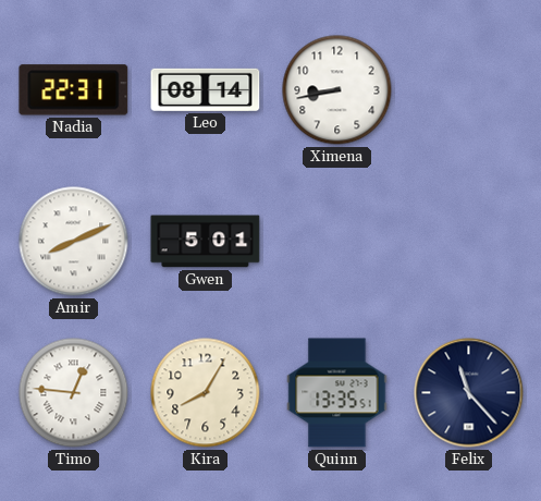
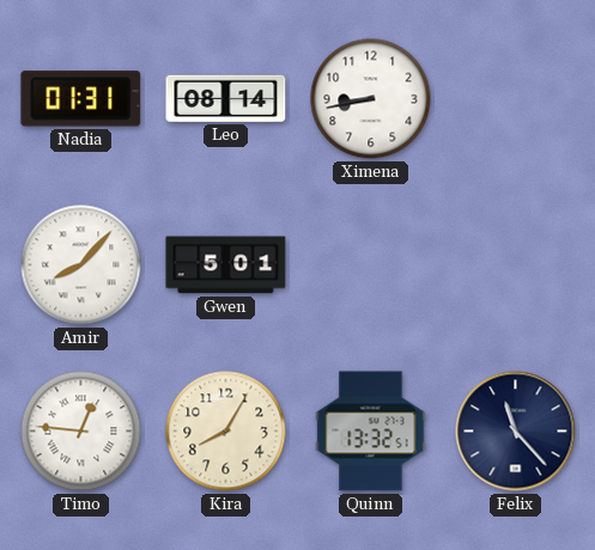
Nadia: 22:31 -> 01:31 (81, 99)
Amir: 8:11 -> 8:07 (81, 265)
Quinn: 13:35 -> 13:32 (371, 432)
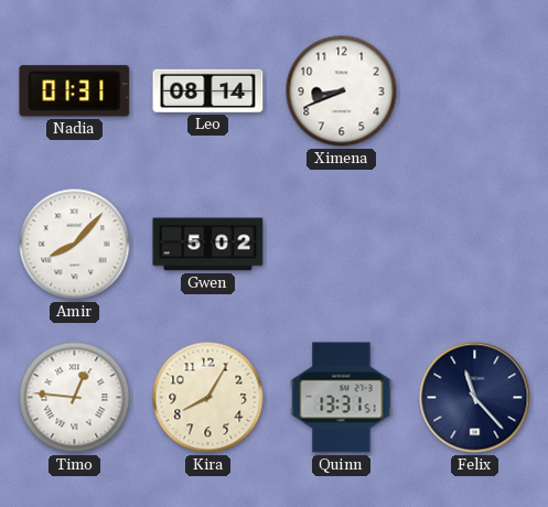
Ximena: 8:43 -> 8:41 (342, 91)
Gwen: 5:01 -> 5:02 (208, 245)
Quinn: 13:32 -> 13:31 (342, 398)
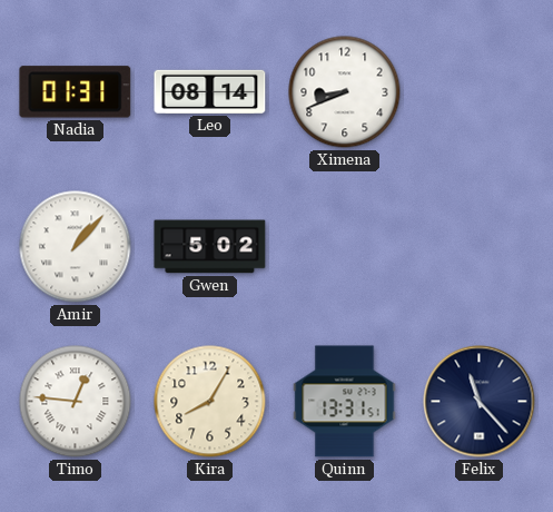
Amir: 8:07 -> 1:07 (76, 247)
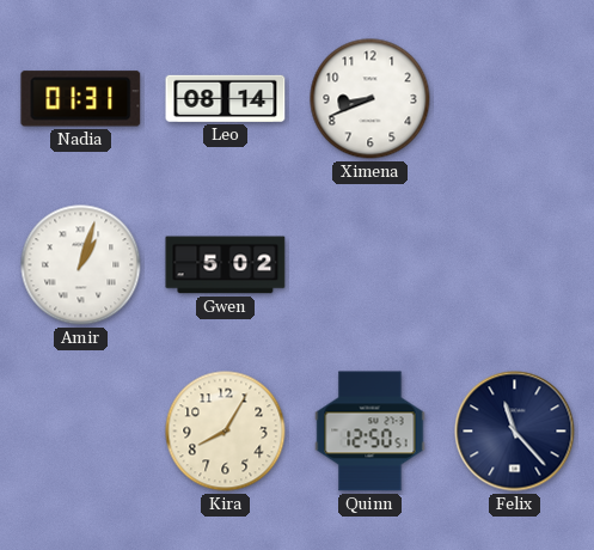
Amir: 1:07 -> 1:03 (81, 265)
Timo: 12:46 -> none (76, 402)
Quinn: 13:31 -> 12:50 (371, 432)
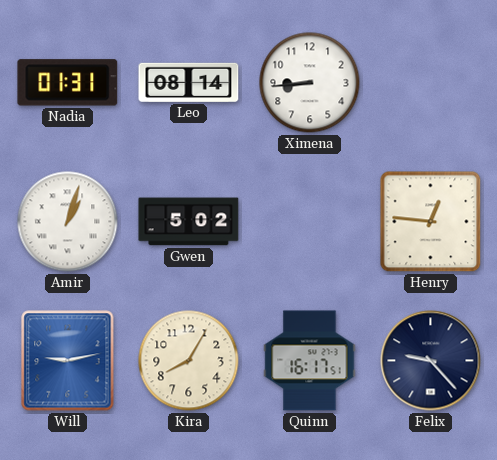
Ximena: 8:41 -> 8:44 (310, 83)
Henry: none -> 12:46 (431, 222)
Will: none -> 9:13 (68, 361)
Quinn: 12:50 -> 16:17 (310, 361)
Felix: 11:23 -> 9:23 (431, 361)
